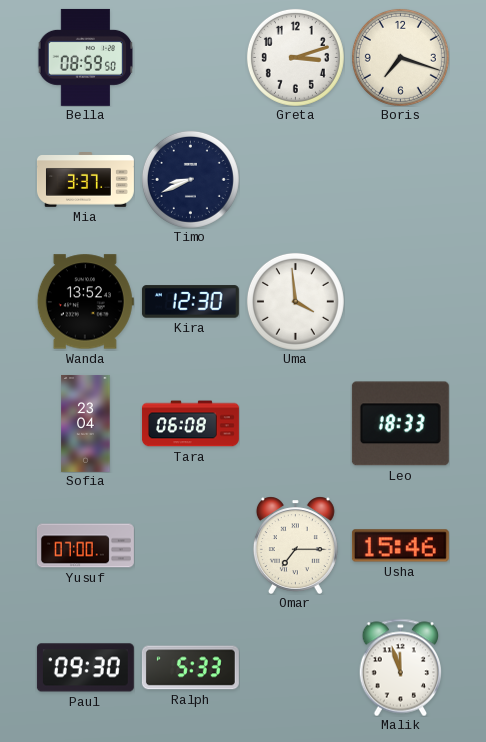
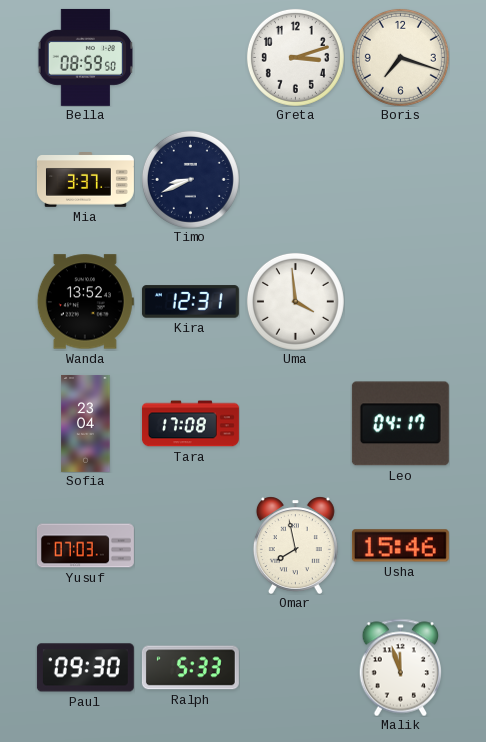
Kira: 12:30 -> 12:31 (190, 302)
Tara: 06:08 -> 17:08 (190, 424)
Leo: 18:33 -> 04:17 (400, 424)
Yusuf: 07:00 -> 07:03 (85, 546)
Omar: 7:15 -> 7:58 (295, 545)
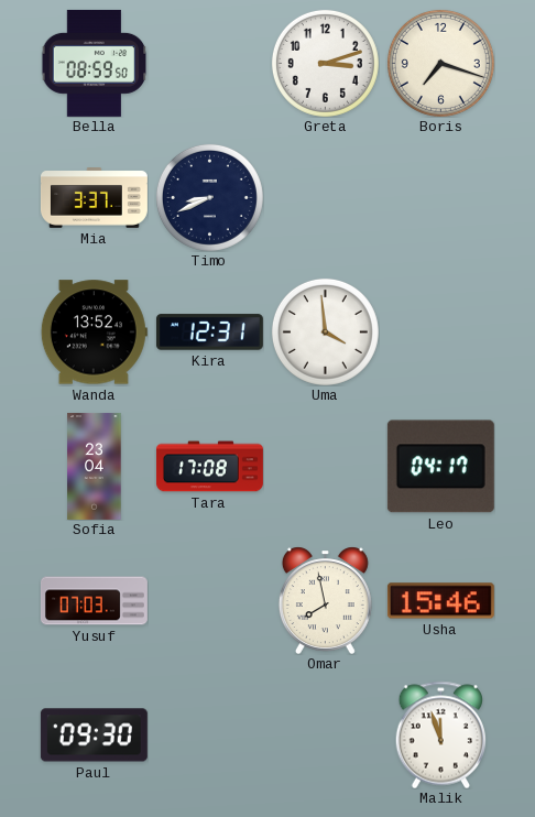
Ralph: 5:33 -> none (190, 668)
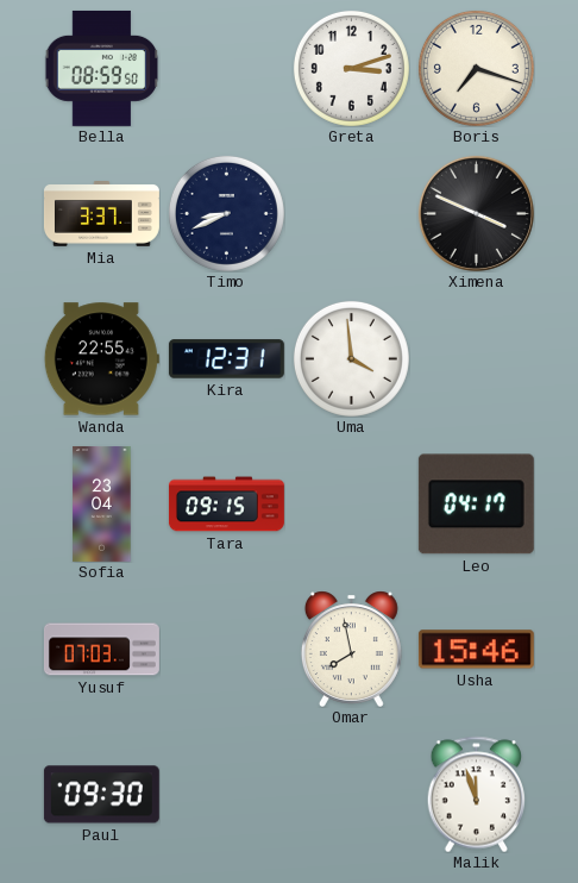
Ximena: none -> 3:49 (476, 213)
Wanda: 13:52 -> 22:55 (101, 359)
Tara: 17:08 -> 09:15 (226, 505)
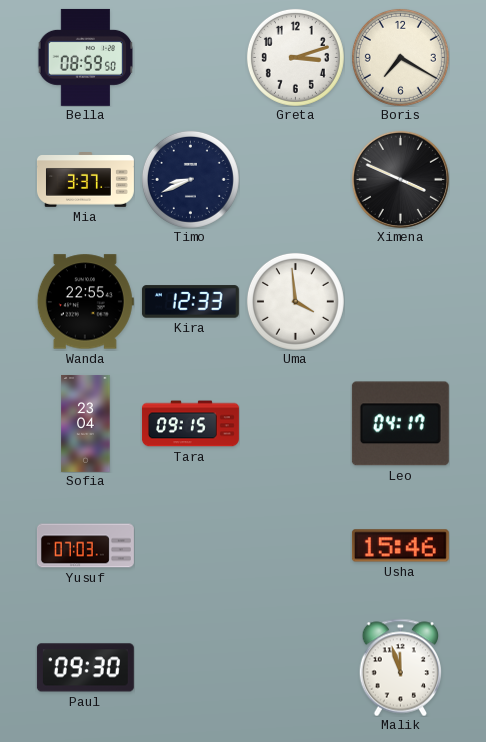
Boris: 7:18 -> 7:20 (400, 57)
Kira: 12:31 -> 12:33 (190, 302)
Omar: 7:58 -> none (351, 649)
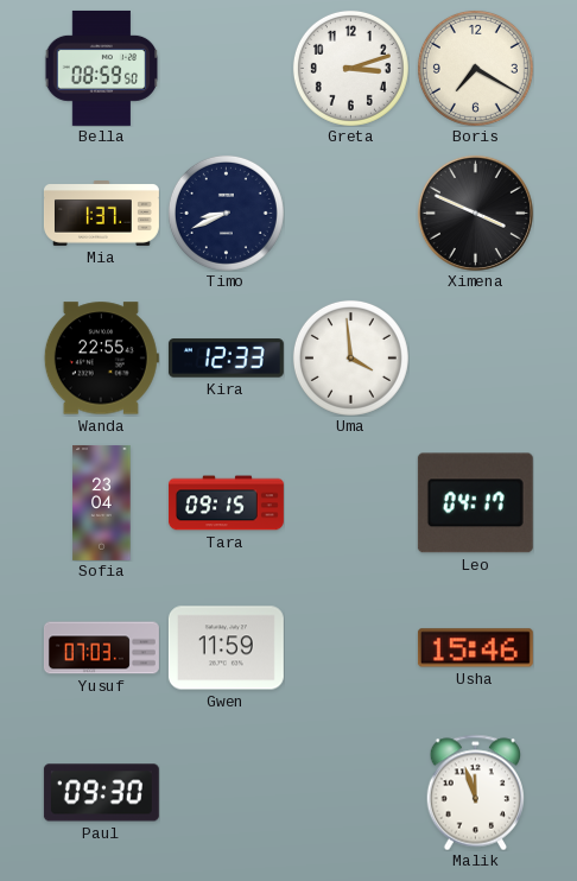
Mia: 3:37 -> 1:37 (101, 214)
Gwen: none -> 11:59 (226, 648)
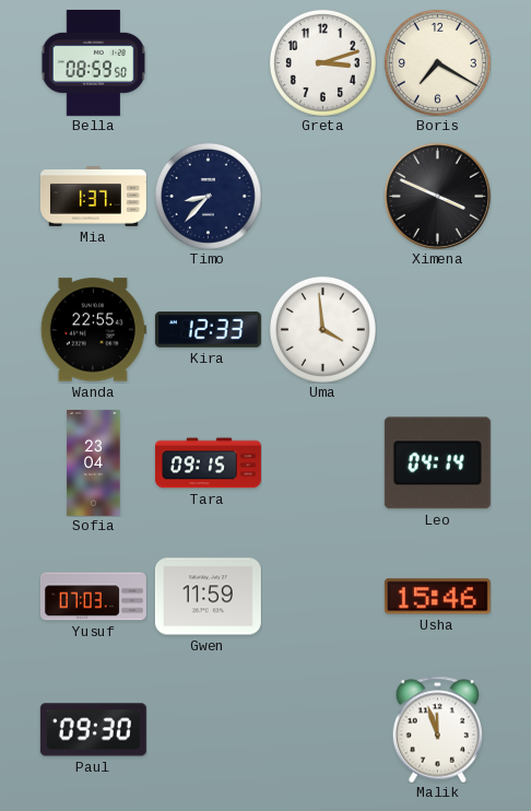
Timo: 8:41 -> 8:37 (208, 196)
Leo: 04:17 -> 04:14 (437, 463)
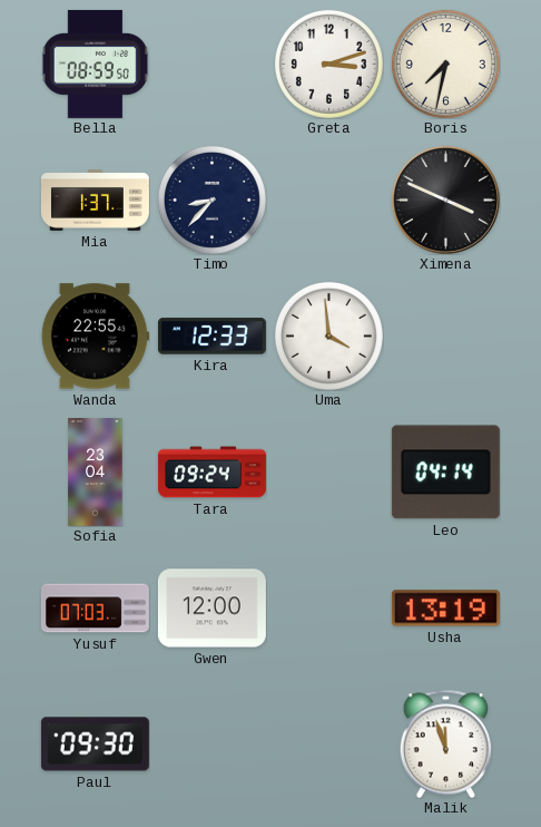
Boris: 7:20 -> 7:32 (445, 64)
Tara: 09:15 -> 09:24 (212, 473)
Gwen: 11:59 -> 12:00 (212, 609)
Usha: 15:46 -> 13:19 (445, 609)
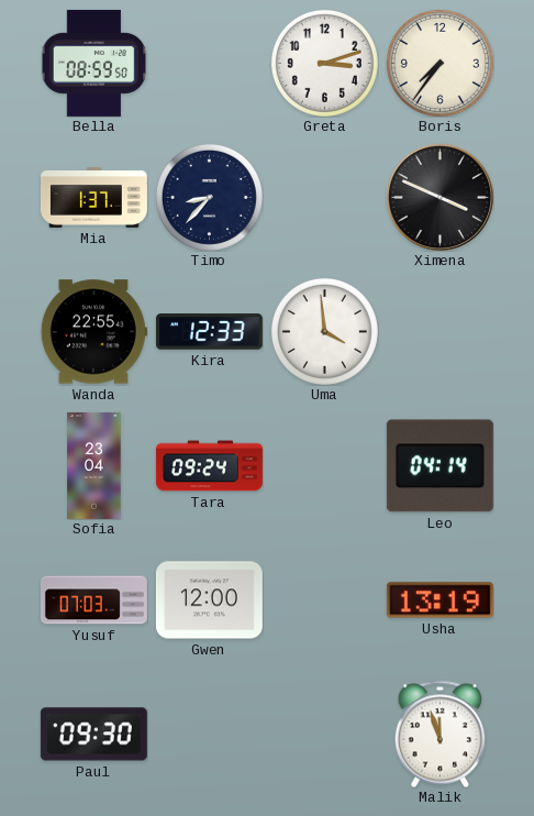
Boris: 7:32 -> 7:36 (440, 63)
